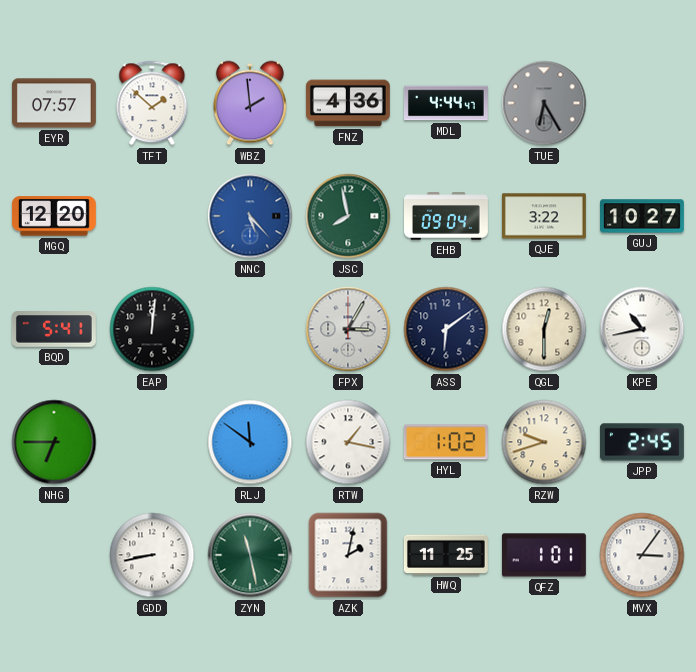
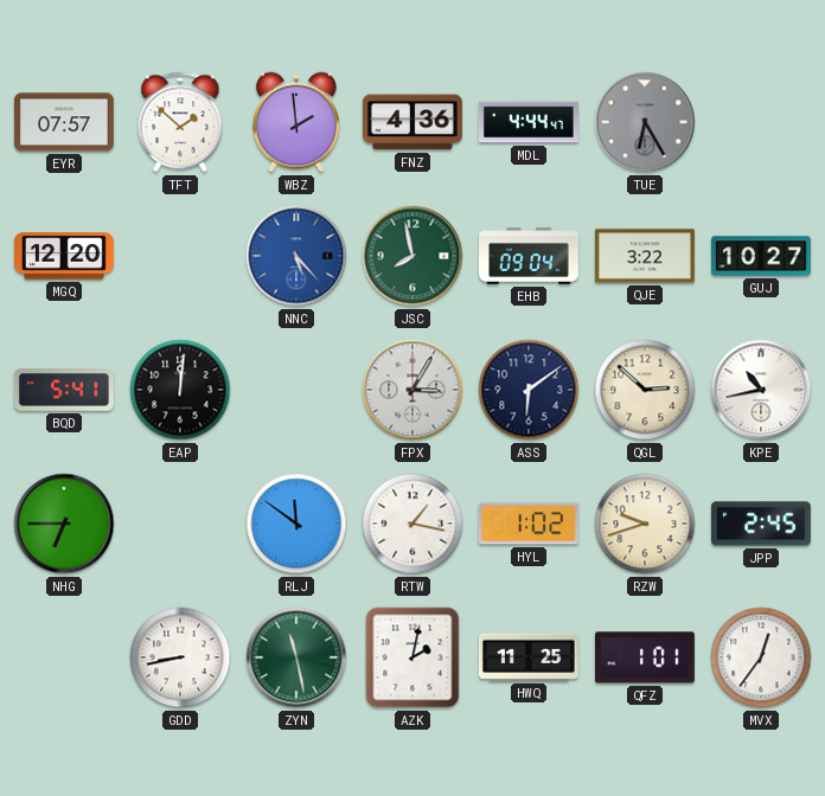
QGL: 12:30 -> 2:52 (645, 390)
MVX: 3:06 -> 12:36 (761, 657)
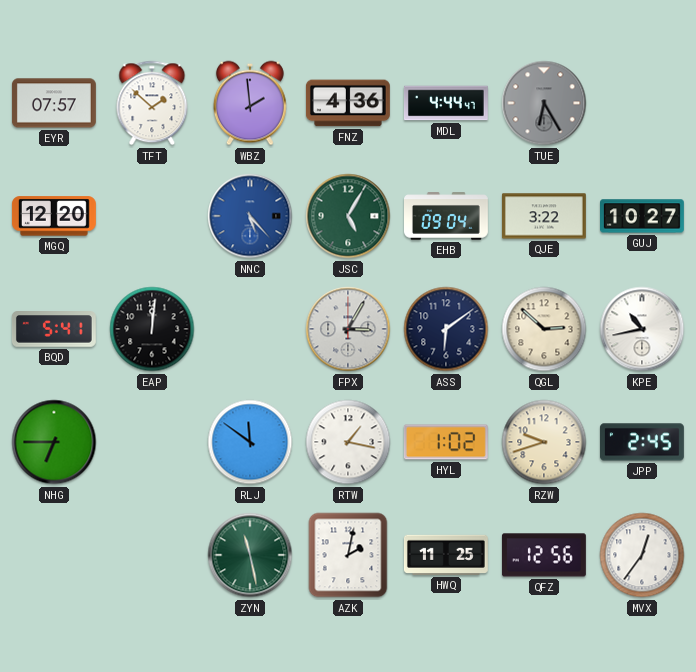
JSC: 7:58 -> 5:05 (348, 216)
GDD: 8:43 -> none (180, 657)
QFZ: 1:01 -> 12:56 (544, 555)
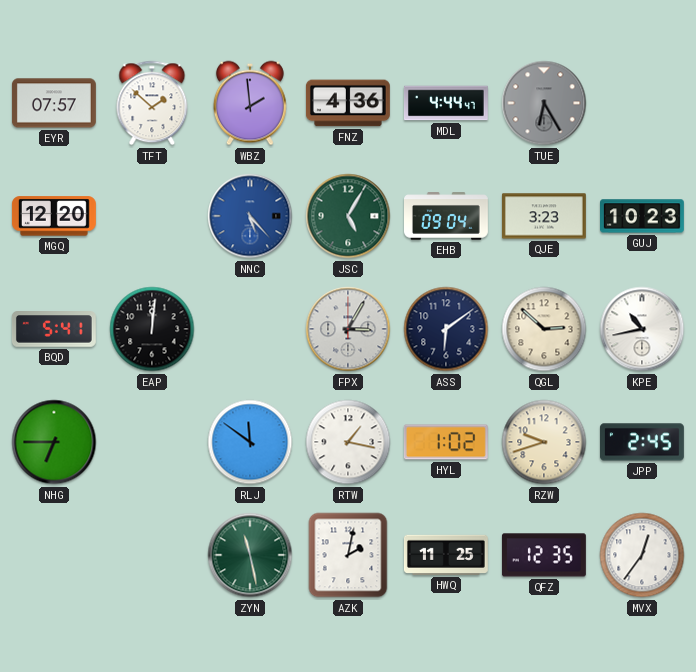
QJE: 3:22 -> 3:23 (544, 216)
GUJ: 10:27 -> 10:23 (643, 216)
QFZ: 12:56 -> 12:35 (544, 555)
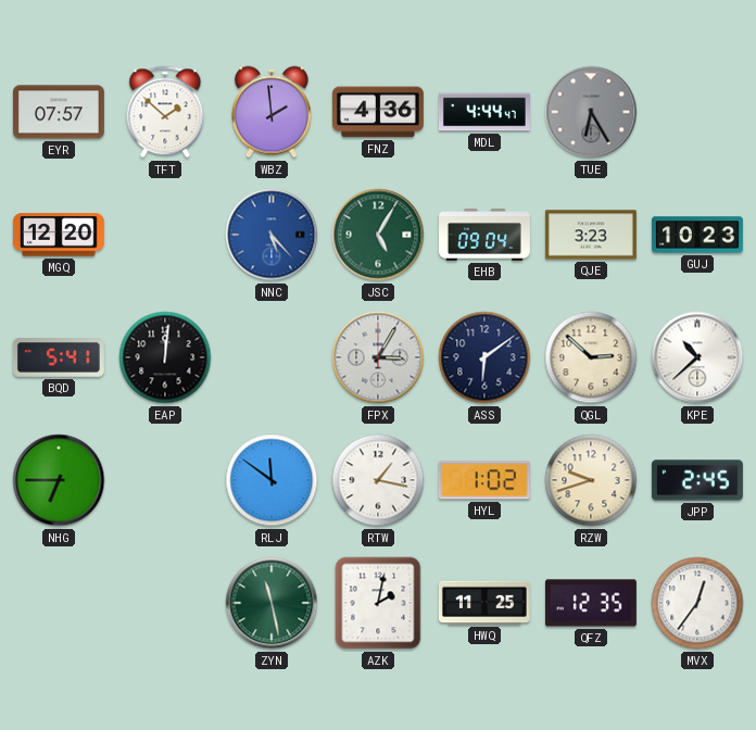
KPE: 10:43 -> 10:38 (697, 357)
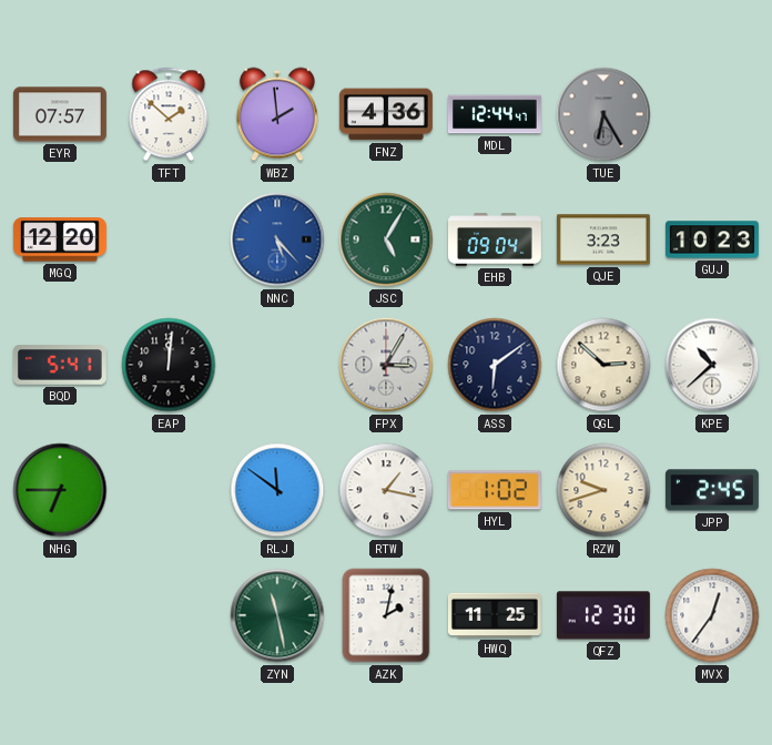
MDL: 4:44 -> 12:44 (495, 114)
QFZ: 12:35 -> 12:30 (603, 615)
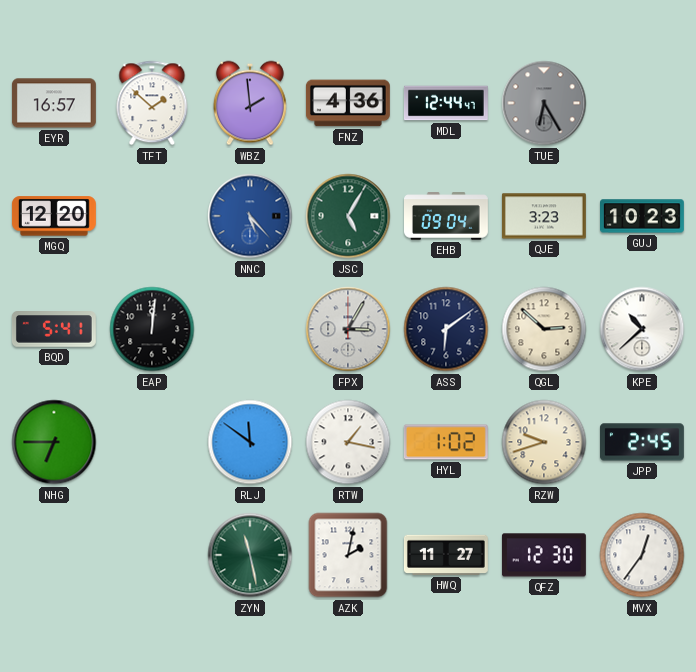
EYR: 07:57 -> 16:57 (54, 103)
HWQ: 11:25 -> 11:27 (446, 555)
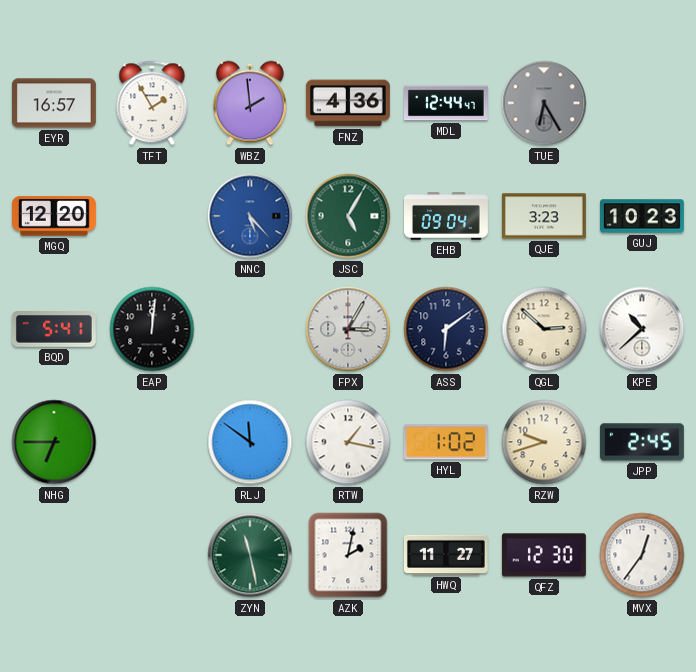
TFT: 1:52 -> 1:55 (152, 103)
